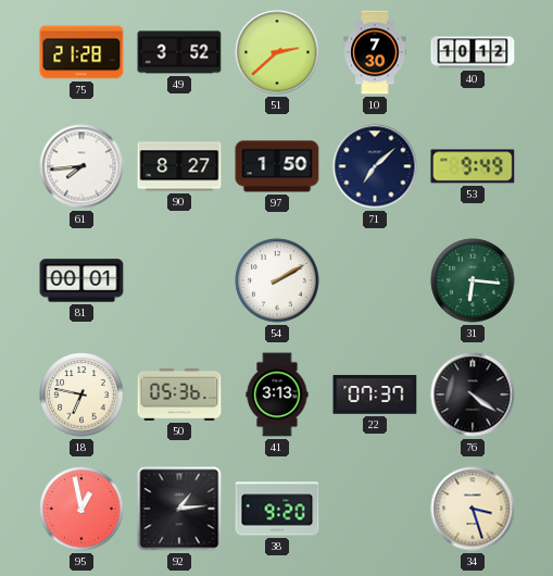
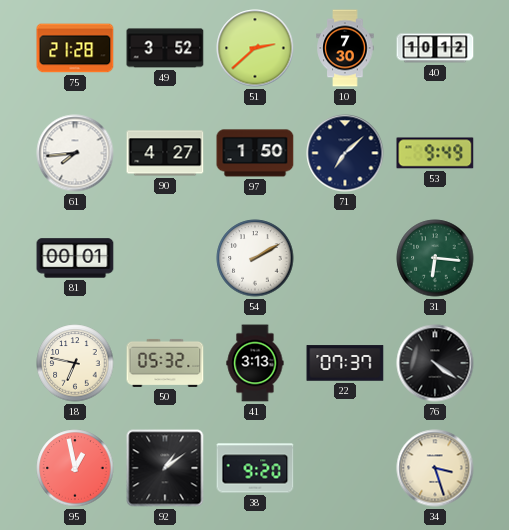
90: 8:27 -> 4:27 (165, 153)
50: 05:36 -> 05:32 (165, 363)
92: 1:14 -> 1:09 (165, 468)
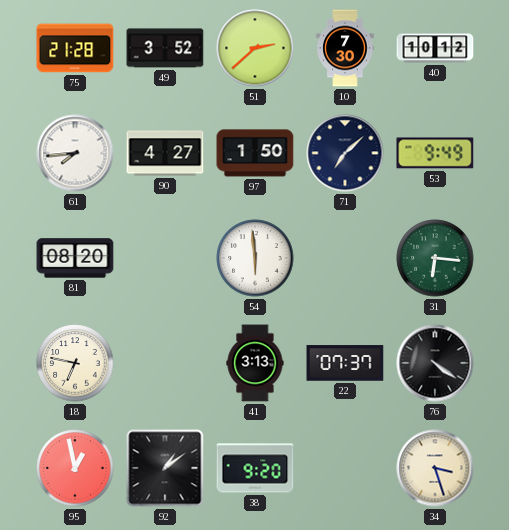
81: 00:01 -> 08:20 (75, 258)
54: 2:10 -> 5:59 (255, 258)
50: 05:32 -> none (165, 363)
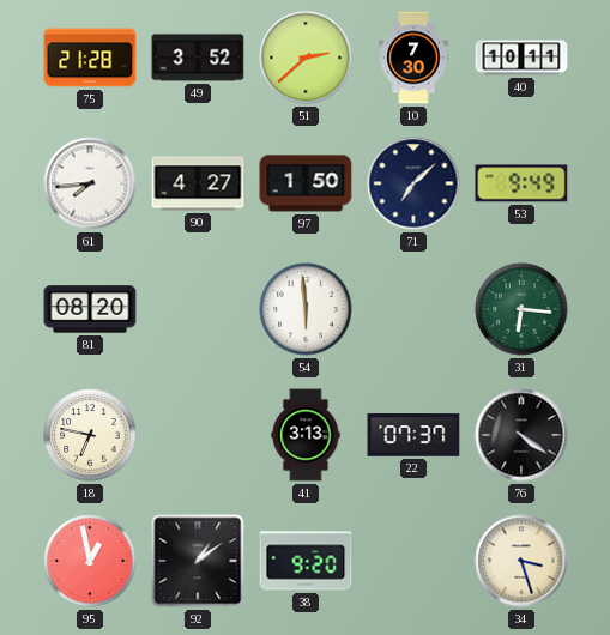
40: 10:12 -> 10:11 (521, 58)
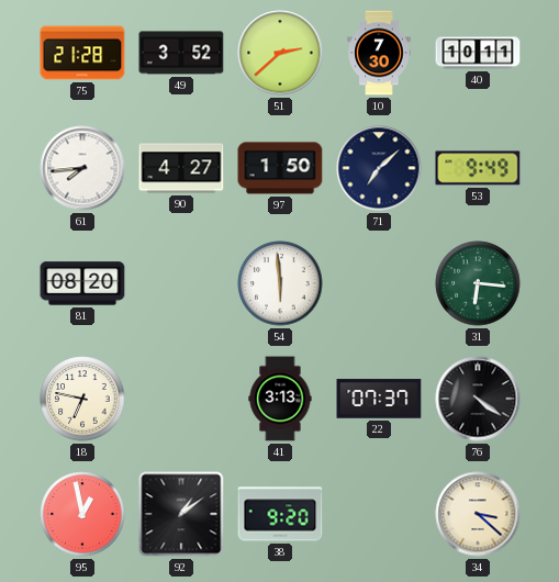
34: 3:27 -> 3:22 (478, 514)
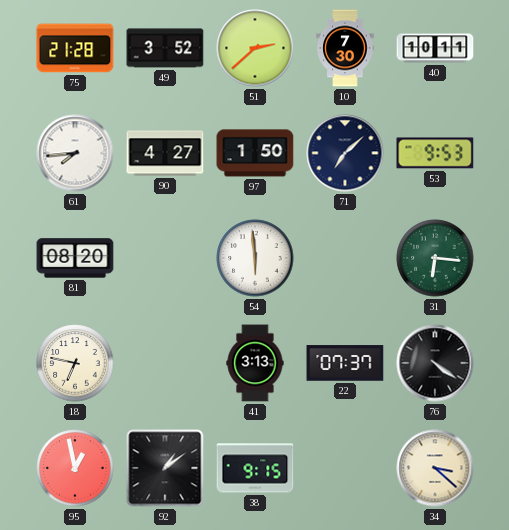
53: 9:49 -> 9:53 (435, 153)
38: 9:20 -> 9:15 (255, 468)
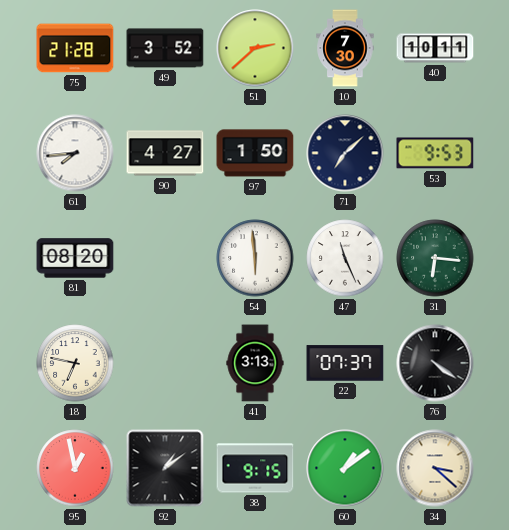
47: none -> 11:26 (345, 258)
60: none -> 1:09 (345, 468)
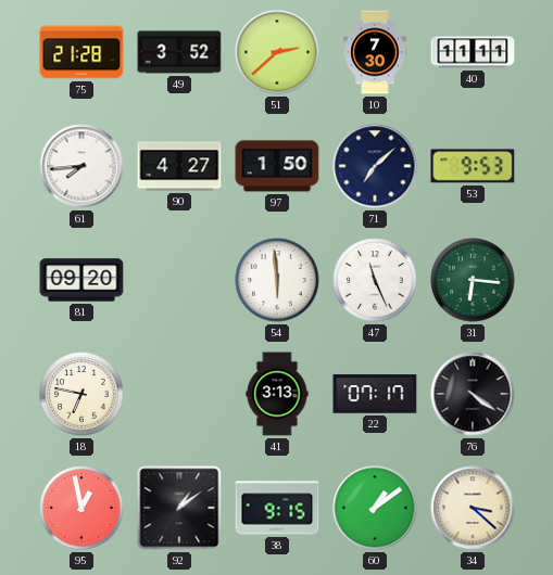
40: 10:11 -> 11:11 (473, 52)
81: 08:20 -> 09:20 (81, 280)
22: 07:37 -> 07:17 (375, 394)
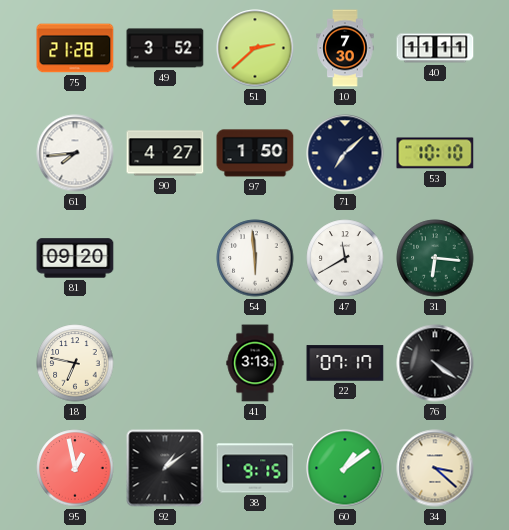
53: 9:53 -> 10:10 (435, 153)
47: 11:26 -> 11:40 (345, 258)
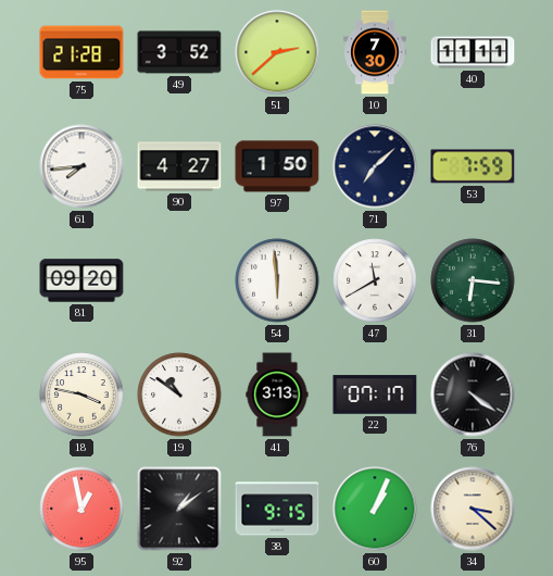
53: 10:10 -> 7:59 (473, 166)
18: 6:47 -> 3:47 (81, 395)
19: none -> 10:51 (179, 395)
60: 1:09 -> 1:04 (375, 509)
